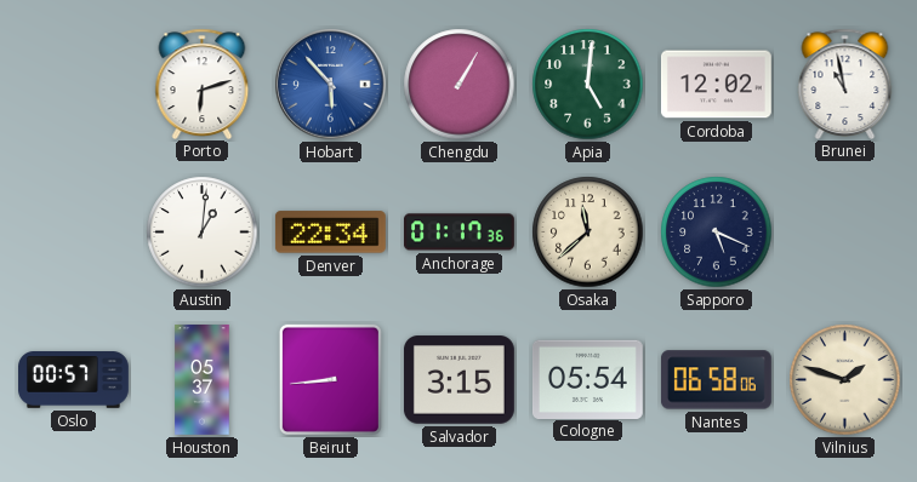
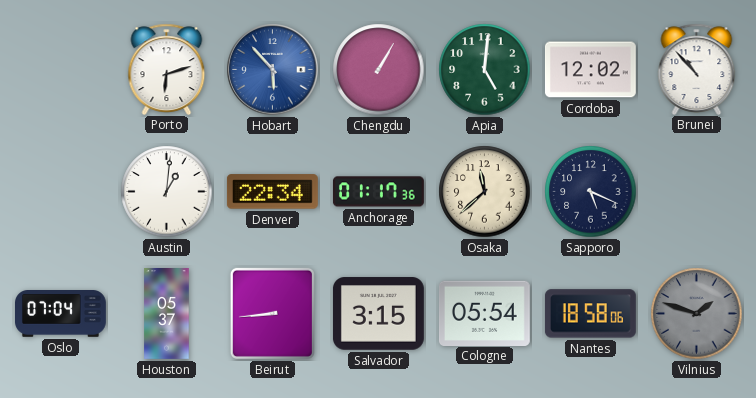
Brunei: 10:58 -> 10:53 (697, 69)
Oslo: 00:57 -> 07:04 (61, 314)
Nantes: 06:58 -> 18:58 (590, 314)
Vilnius dial: cream -> grey (697, 314)
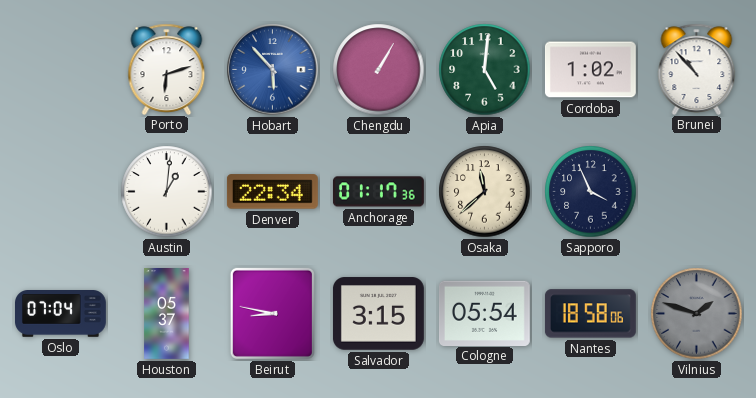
Cordoba: 12:02 -> 1:02 (590, 70)
Sapporo: 5:19 -> 3:56 (591, 192)
Beirut: 8:44 -> 8:47 (272, 313)
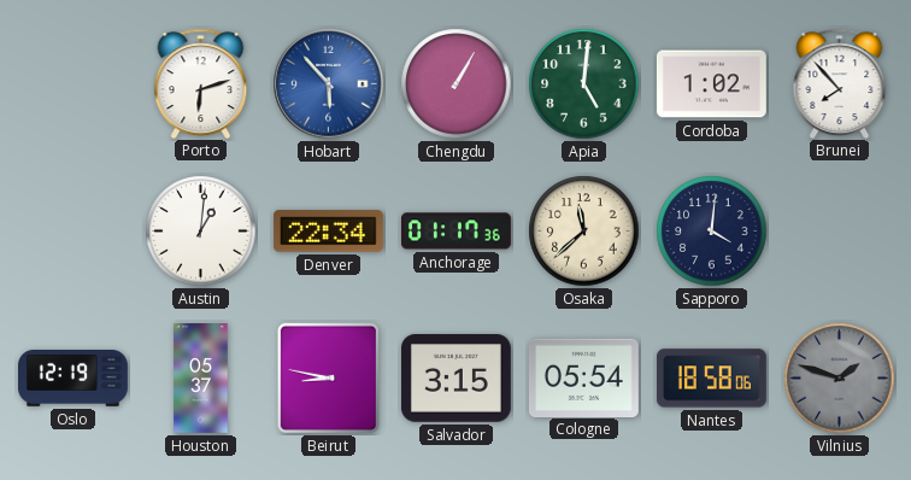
Brunei: 10:53 -> 7:53 (840, 83)
Sapporo: 3:56 -> 4:01 (712, 232)
Oslo: 07:04 -> 12:19 (74, 379)
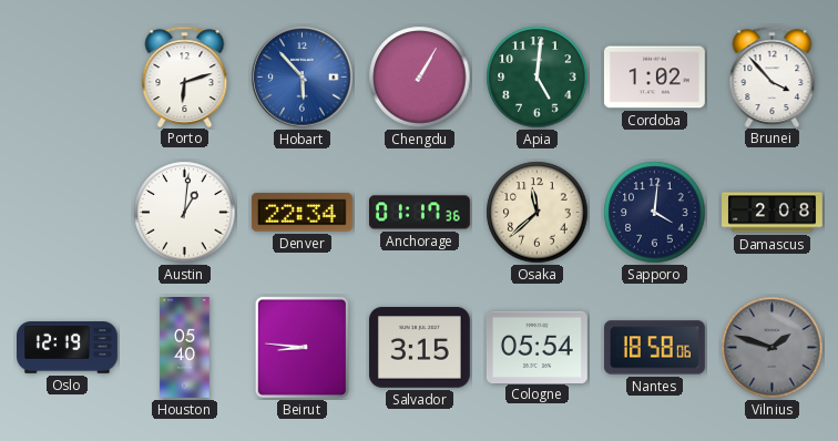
Brunei: 7:53 -> 3:53 (773, 76)
Damascus: none -> 2:08 (773, 213)
Houston: 05:37 -> 05:40 (185, 348)
Beirut: 8:47 -> 8:46 (302, 347)
